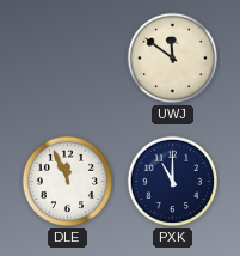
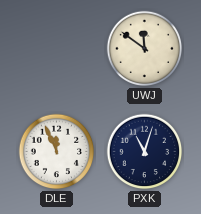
PXK: 11:00 -> 11:03 (145, 152)
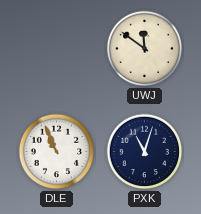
DLE: 11:56 -> 10:56 (57, 152)
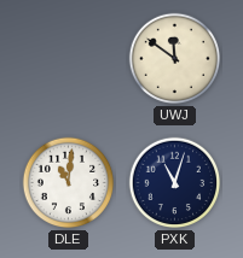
DLE: 10:56 -> 11:01 (69, 183)
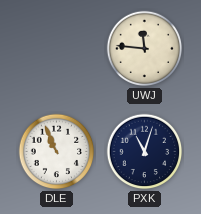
UWJ: 11:51 -> 11:46 (145, 49)
DLE: 11:01 -> 10:56 (57, 152)
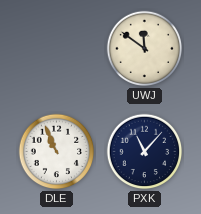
UWJ: 11:46 -> 11:51 (145, 49)
PXK: 11:03 -> 11:07 (145, 152)
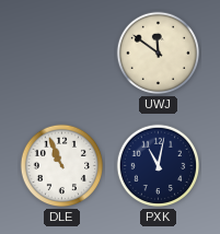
PXK: 11:07 -> 11:02 (159, 166)
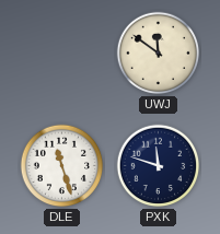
DLE: 10:56 -> 11:27 (62, 166)
PXK: 11:02 -> 11:48 (159, 166)
